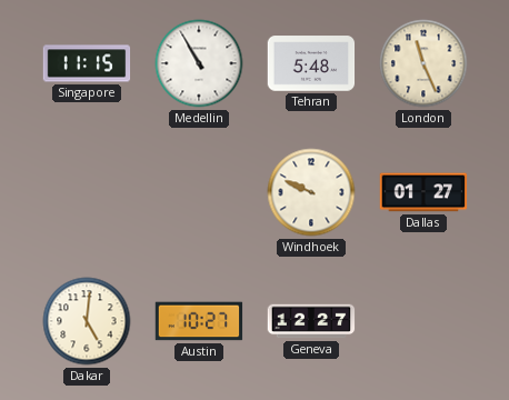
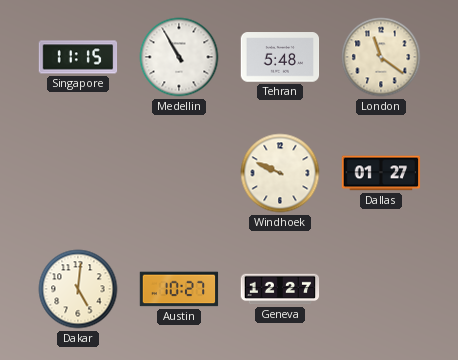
London: 11:26 -> 11:21 (381, 57)
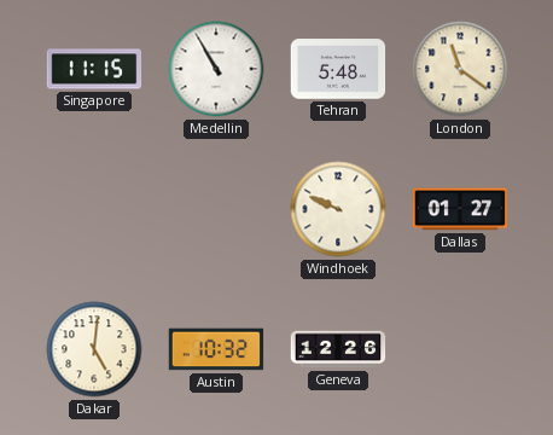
Austin: 10:27 -> 10:32 (216, 349)
Geneva: 12:27 -> 12:26 (338, 349)
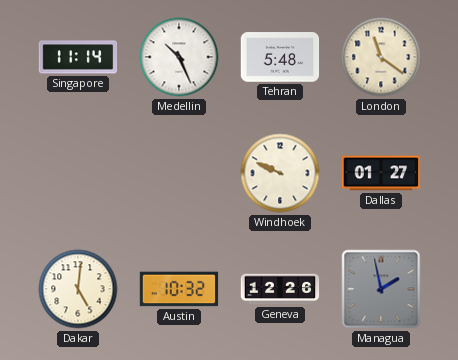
Singapore: 11:15 -> 11:14 (78, 57)
Medellin: 10:55 -> 10:26 (179, 57)
Managua: none -> 1:58 (381, 289)
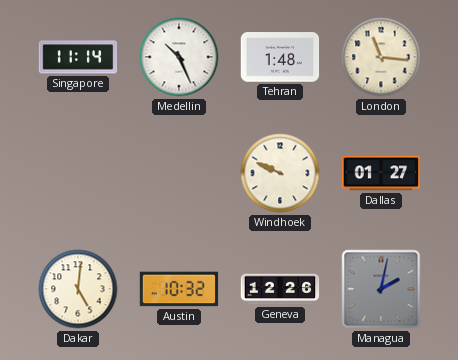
Tehran: 5:48 -> 1:48 (280, 57)
London: 11:21 -> 11:16 (381, 57)
Managua: 1:58 -> 2:02 (381, 289)
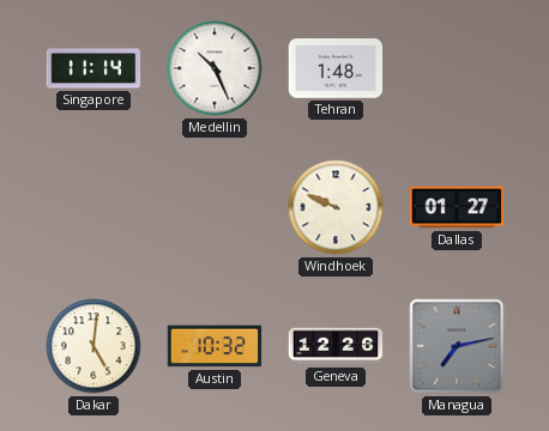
London: 11:16 -> none (381, 57)
Managua: 2:02 -> 7:13 (457, 346)
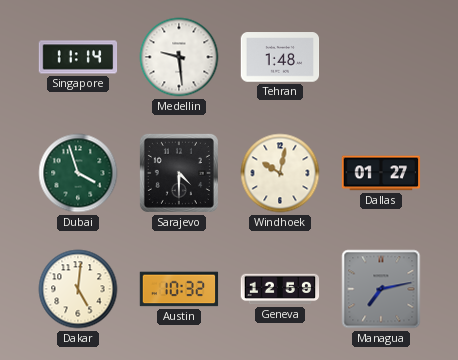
Medellin: 10:26 -> 9:29 (179, 57)
Dubai: none -> 3:57 (78, 173)
Sarajevo: none -> 4:30 (179, 173)
Windhoek: 9:49 -> 10:02 (280, 173)
Geneva: 12:26 -> 12:59 (280, 289)
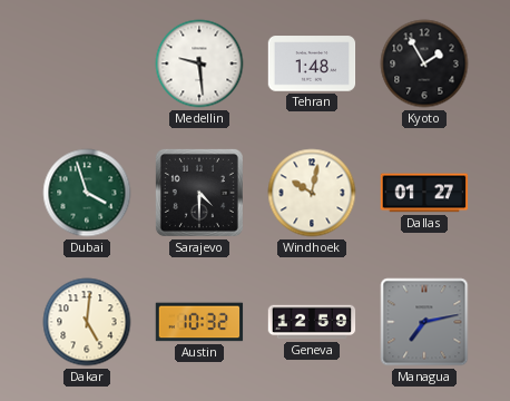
Singapore: 11:14 -> none (78, 57)
Kyoto: none -> 1:55 (424, 63)
